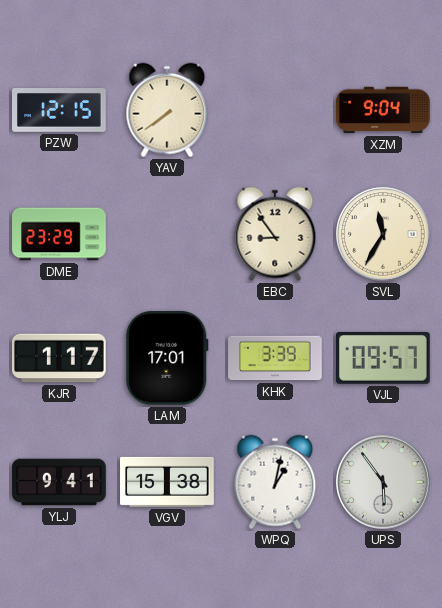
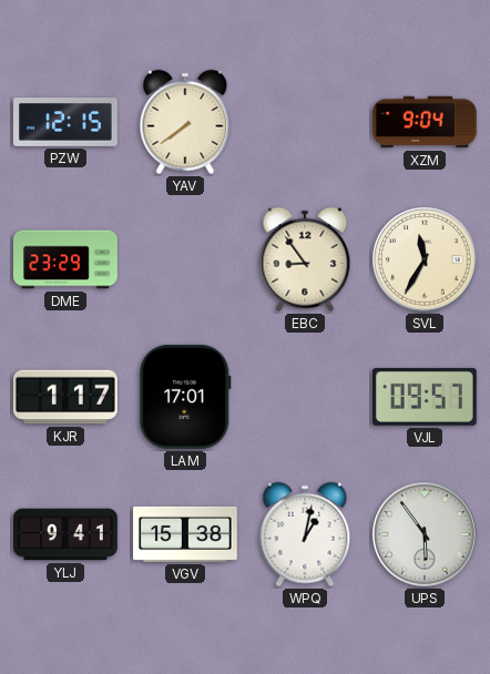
KHK: 3:39 -> none (275, 358)
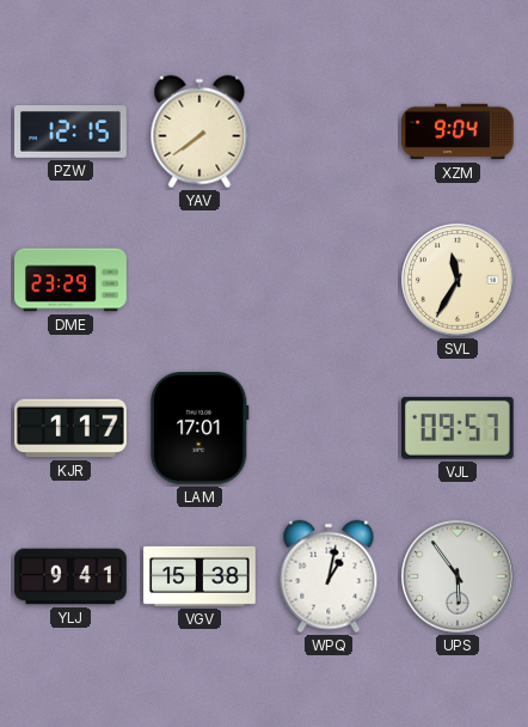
EBC: 8:54 -> none (305, 259)
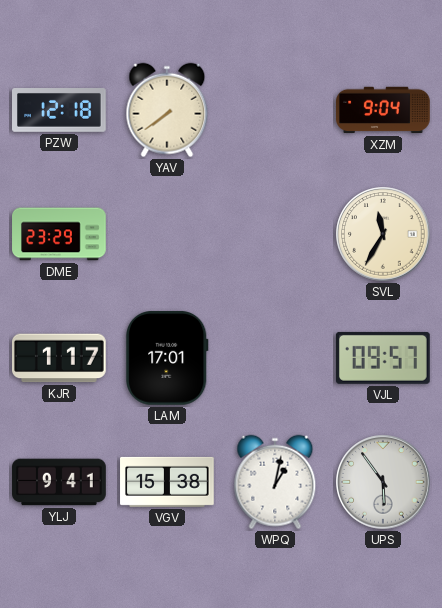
PZW: 12:15 -> 12:18 (60, 111)
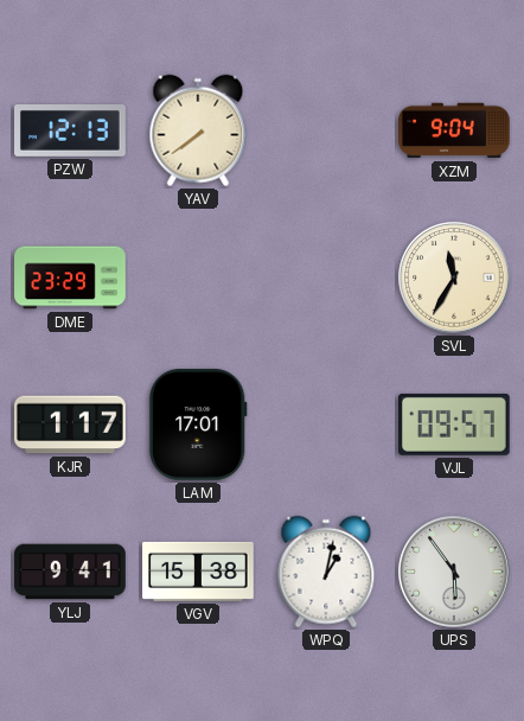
PZW: 12:18 -> 12:13 (71, 132)
